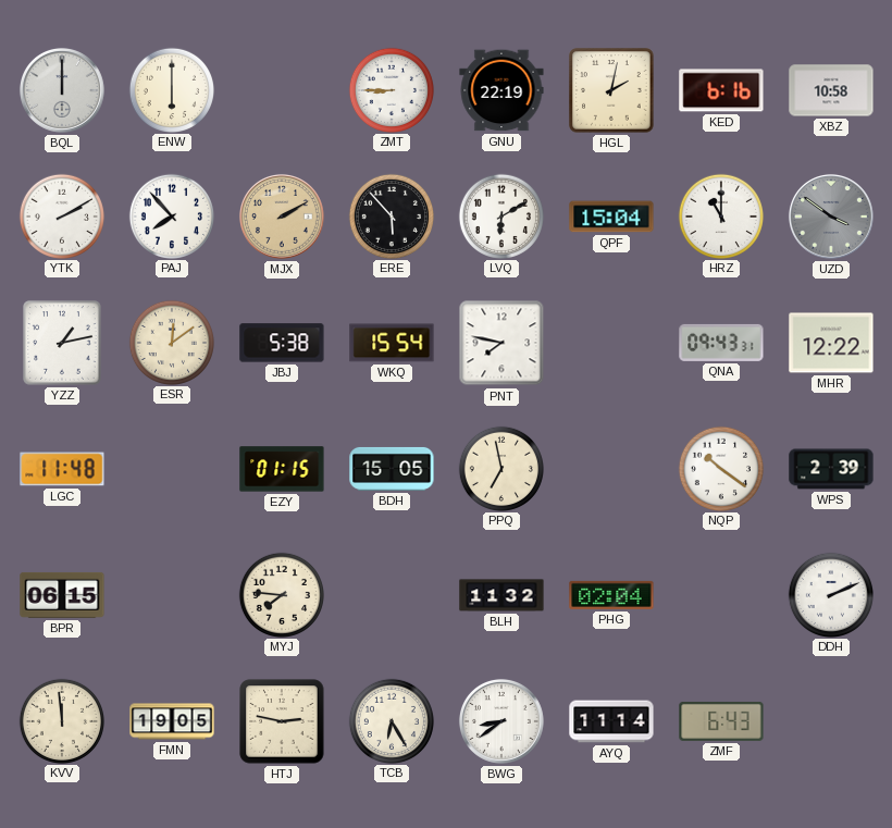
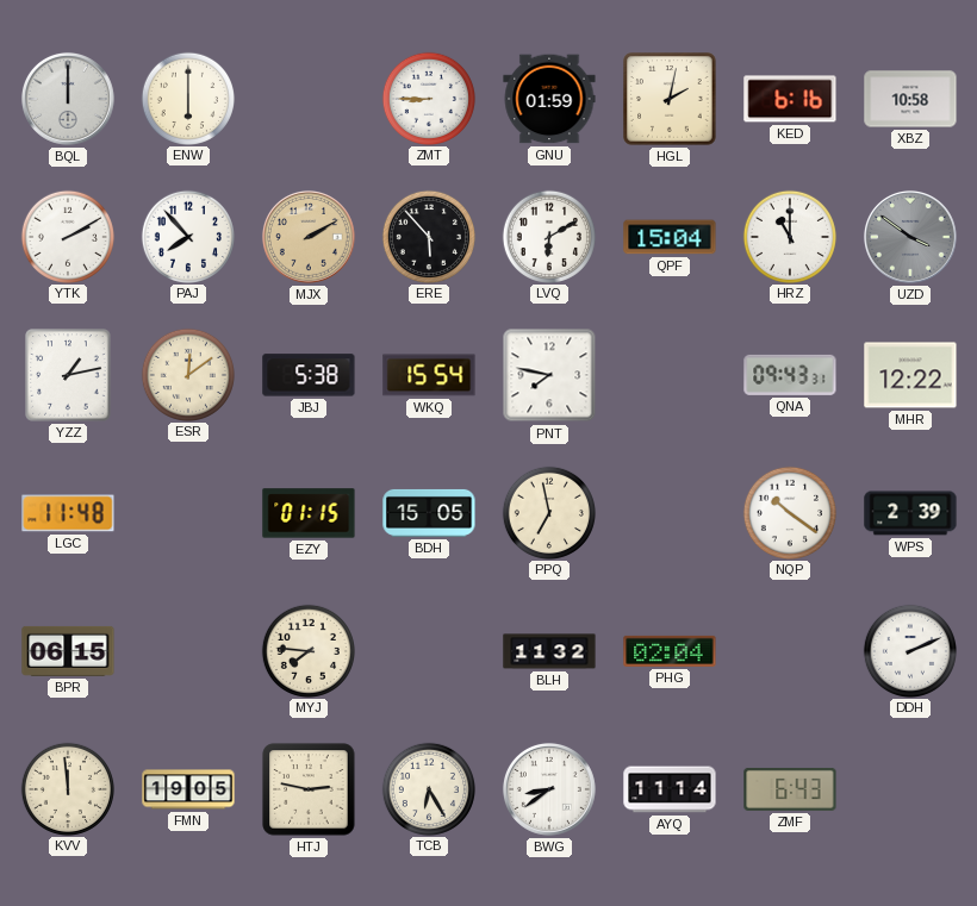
GNU: 22:19 -> 01:59 (549, 99)
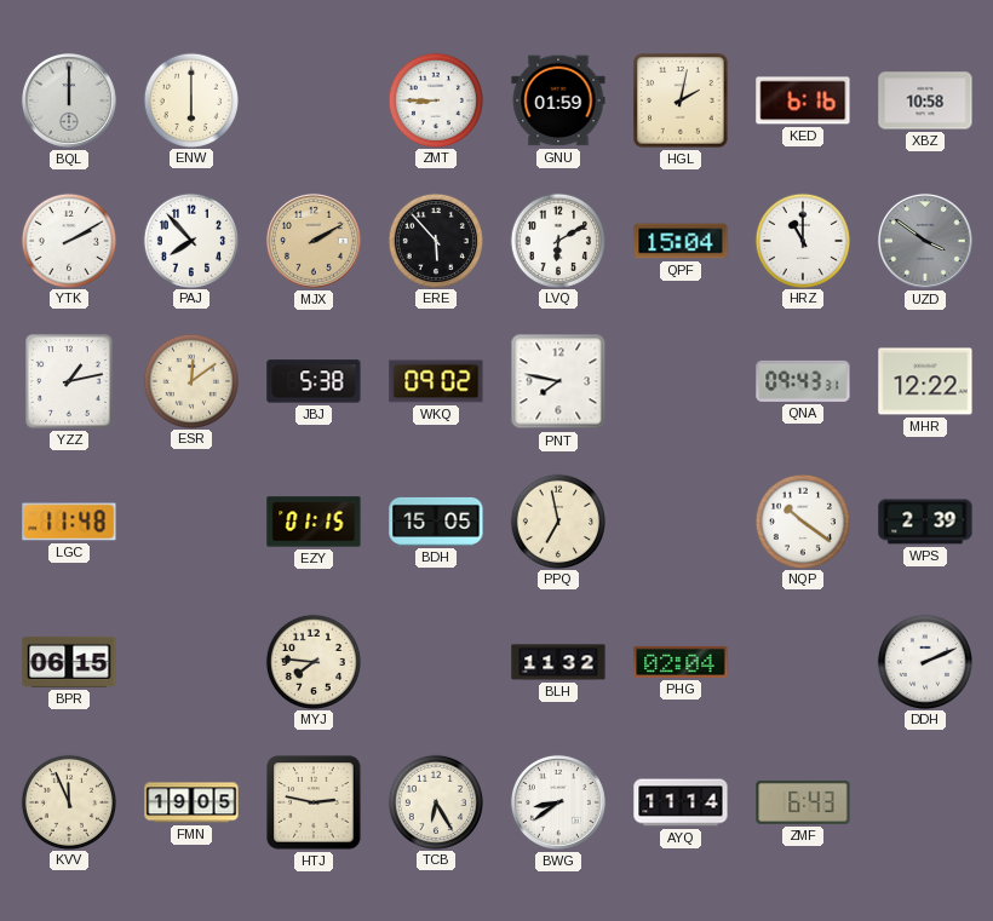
WKQ: 15:54 -> 09:02 (436, 381)
KVV: 11:59 -> 11:56 (68, 801)
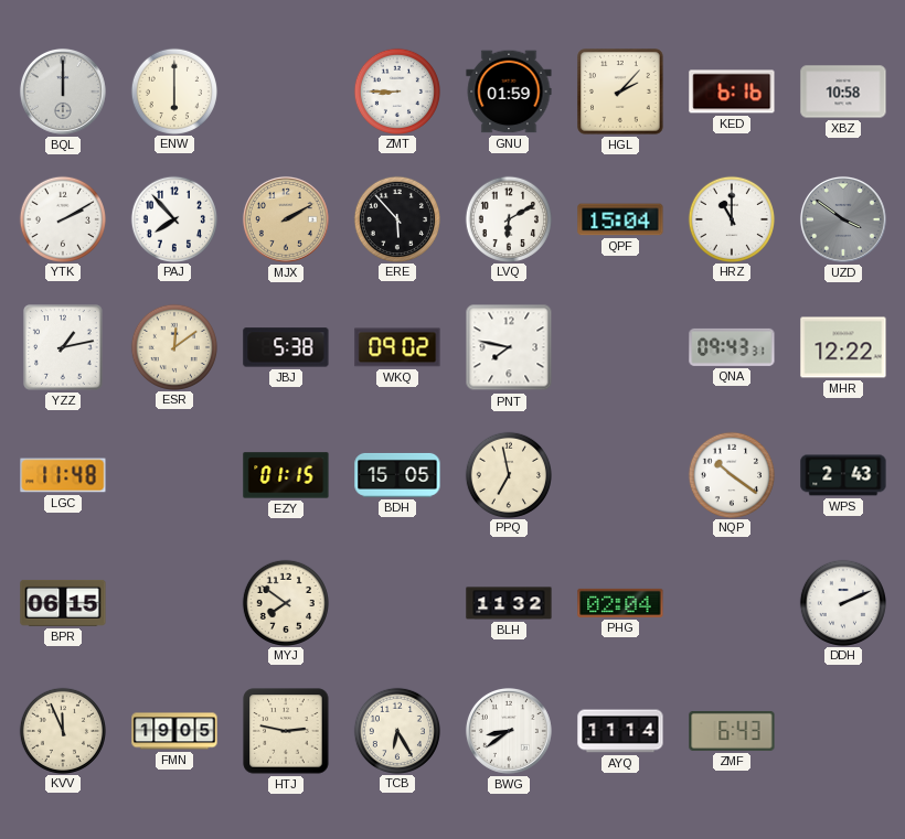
HGL: 2:02 -> 2:07 (620, 92)
WPS: 2:39 -> 2:43 (843, 475)
MYJ: 7:46 -> 7:51 (285, 602)
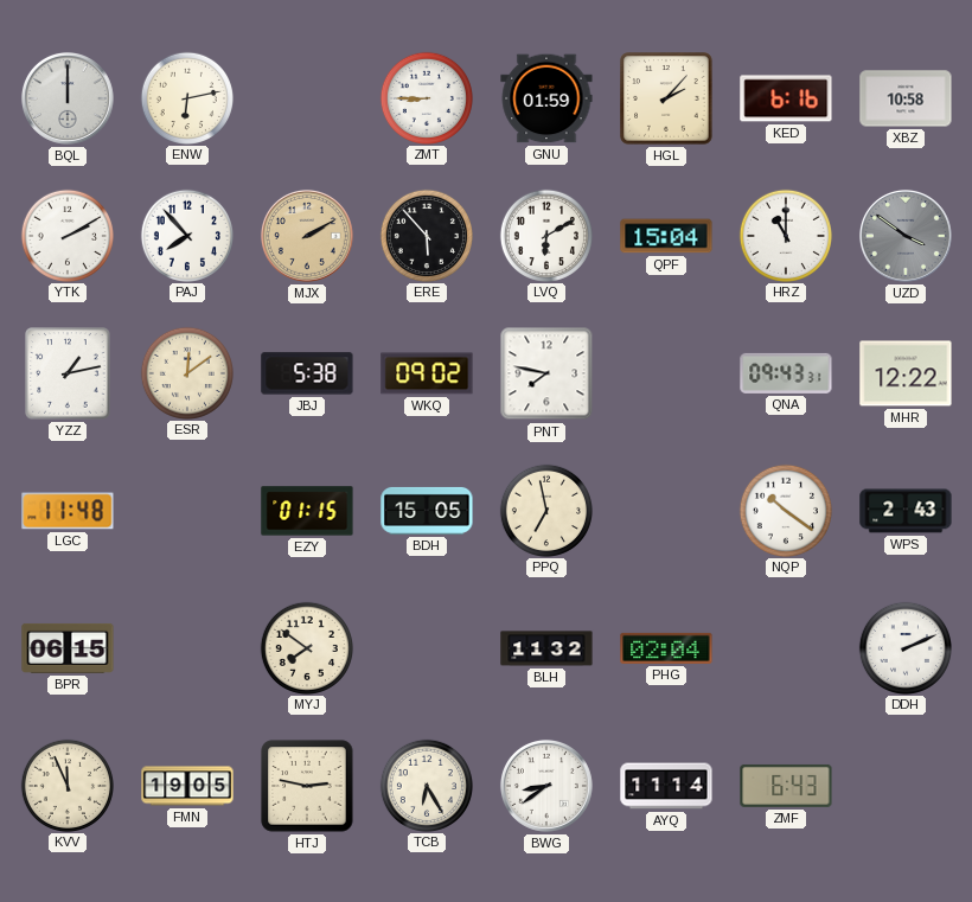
ENW: 6:00 -> 6:13 (186, 97)
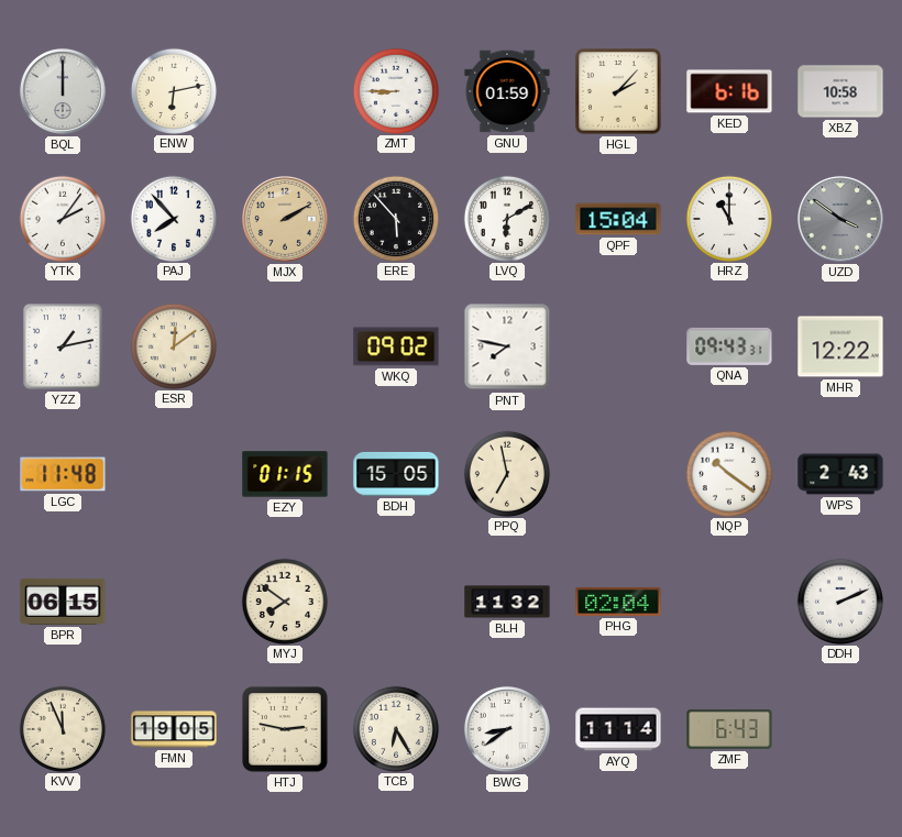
YTK: 2:10 -> 2:06 (62, 218)
JBJ: 5:38 -> none (307, 373)
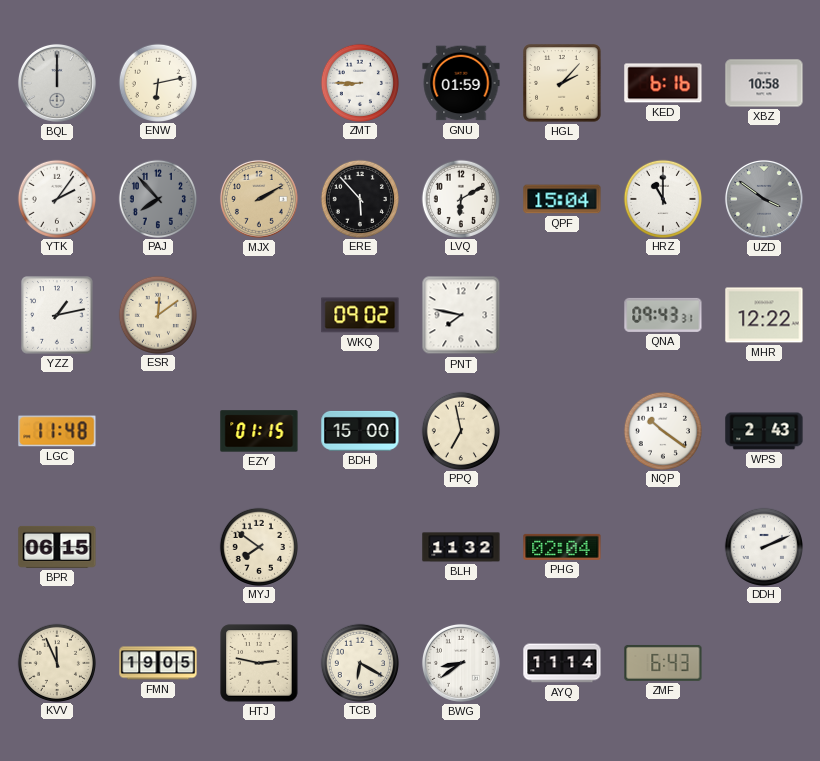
PAJ dial: white -> grey (157, 198)
BDH: 15:05 -> 15:00 (360, 431)
TCB: 6:25 -> 6:20 (359, 662)
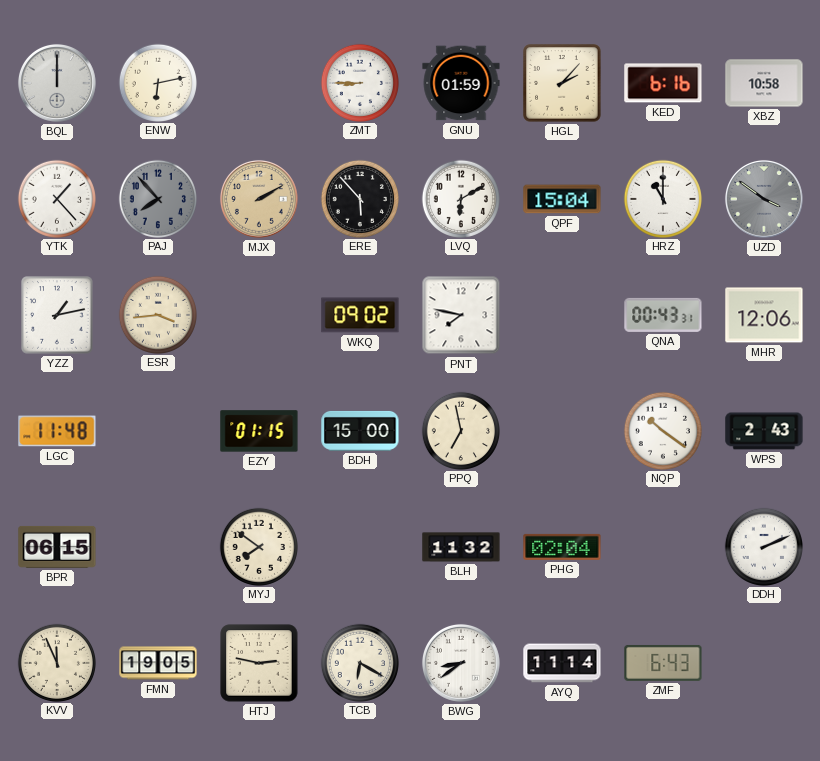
YTK: 2:06 -> 1:23 (56, 198)
ESR: 12:09 -> 3:44 (157, 314)
QNA: 09:43 -> 00:43 (663, 315)
MHR: 12:22 -> 12:06 (764, 315)
